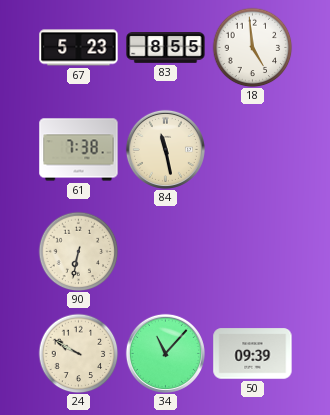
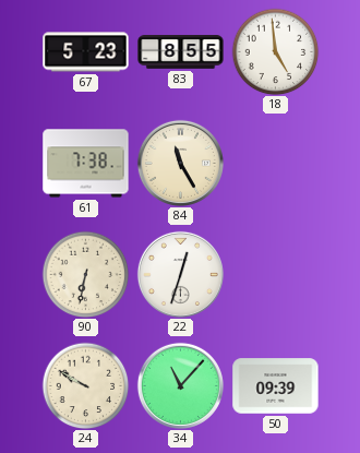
84: 11:28 -> 11:25 (180, 163)
22: none -> 12:33 (180, 274)
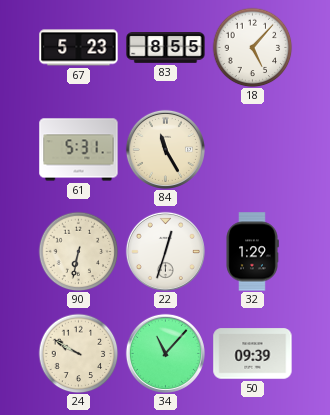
18: 4:59 -> 5:07 (252, 47)
61: 7:38 -> 5:31 (79, 150)
32: none -> 1:29 (252, 252)
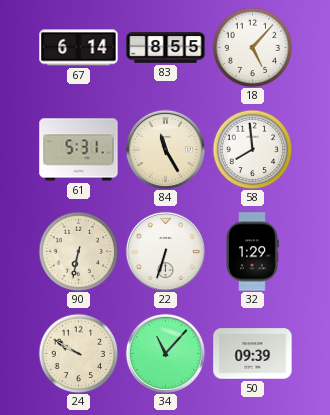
67: 5:23 -> 6:14 (79, 48)
58: none -> 7:59 (252, 149)
22: 12:33 -> 6:33 (165, 251)
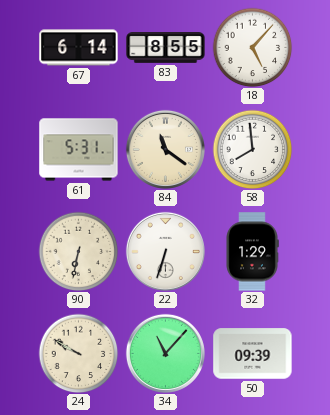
84: 11:25 -> 11:21 (165, 149)
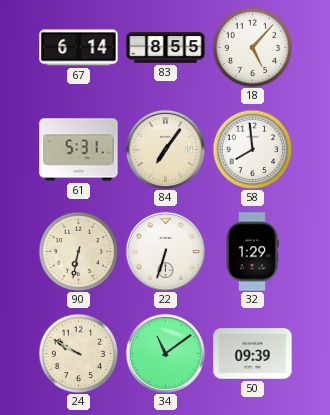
84: 11:21 -> 7:06 (165, 149)
34: 11:07 -> 11:09 (165, 353)
